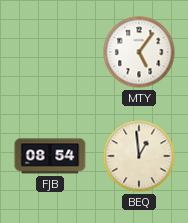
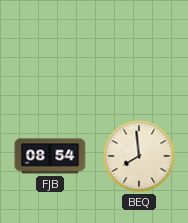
MTY: 5:06 -> none (139, 52)
BEQ: 12:59 -> 7:59 (139, 156)
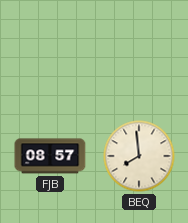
FJB: 08:54 -> 08:57 (50, 156)
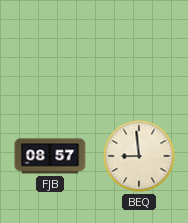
BEQ: 7:59 -> 8:59 (139, 156)
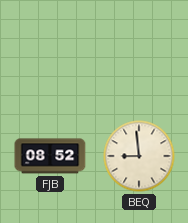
FJB: 08:57 -> 08:52 (50, 156)
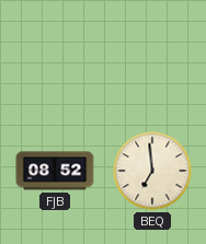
BEQ: 8:59 -> 6:59 (152, 171)
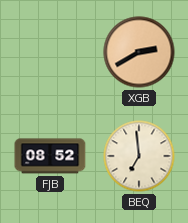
XGB: none -> 2:40 (139, 52)
